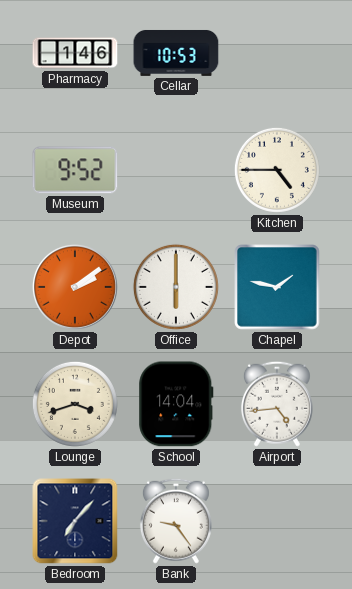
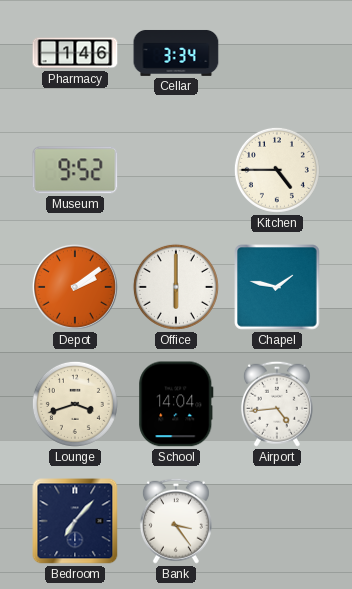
Cellar: 10:53 -> 3:34 (176, 53)
Bank: 9:24 -> 3:24 (176, 521)
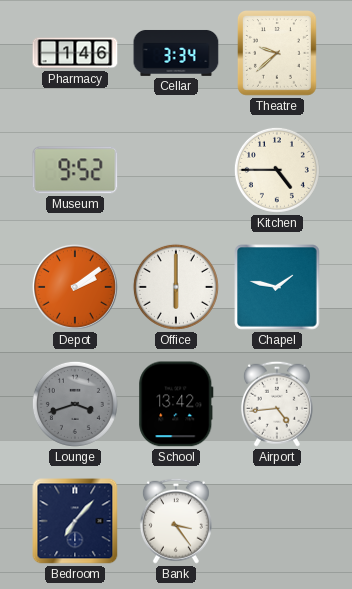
Theatre: none -> 9:38 (278, 54)
Lounge dial: cream -> grey (75, 404)
School: 14:04 -> 13:42 (176, 404)
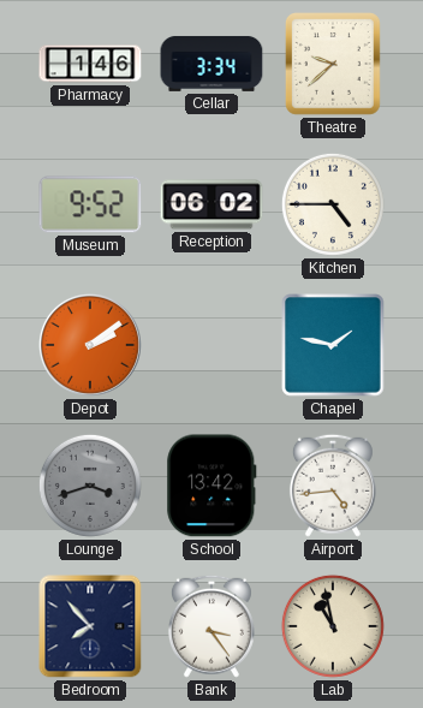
Reception: none -> 06:02 (211, 204)
Office: 6:00 -> none (176, 287)
Bedroom: 7:07 -> 7:53 (90, 626)
Lab: none -> 10:58 (333, 626)
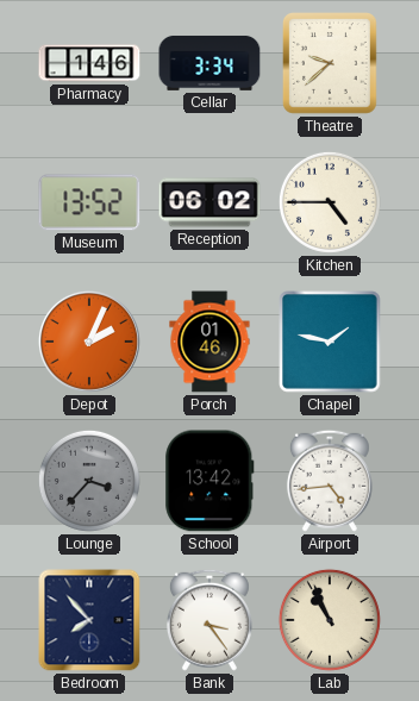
Museum: 9:52 -> 13:52 (89, 202)
Depot: 2:09 -> 2:04 (89, 342)
Porch: none -> 01:46 (209, 342)
Lounge: 3:42 -> 3:37 (89, 481)
Lab: 10:58 -> 10:56 (330, 620)
